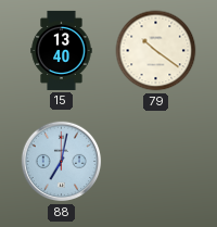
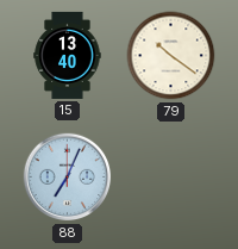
88: 7:02 -> 7:04 (68, 178)
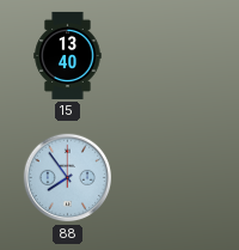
79: 10:21 -> none (171, 56)
88: 7:04 -> 7:54 (68, 178)
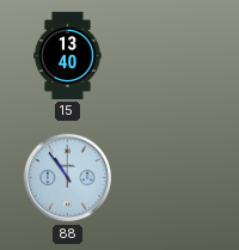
88: 7:54 -> 10:54 (68, 178)
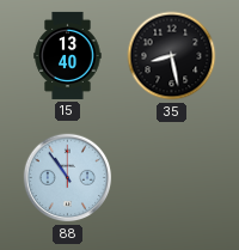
35: none -> 8:28 (172, 56)
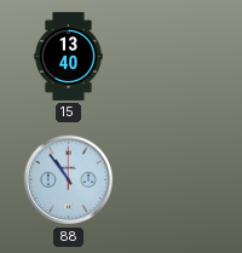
35: 8:28 -> none (172, 56)
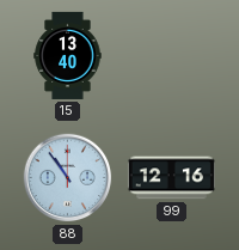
99: none -> 12:16 (171, 178)
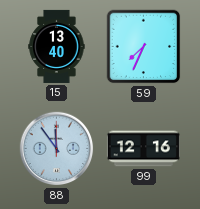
59: none -> 7:34 (144, 47)
88: 10:54 -> 11:54 (57, 149)
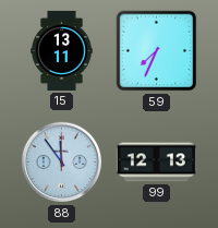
15: 13:40 -> 13:11 (62, 50)
99: 12:16 -> 12:13 (156, 163)
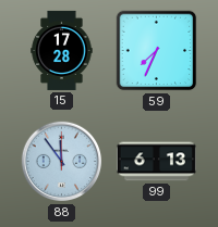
15: 13:11 -> 17:28 (62, 50)
99: 12:13 -> 6:13 (156, 162)
